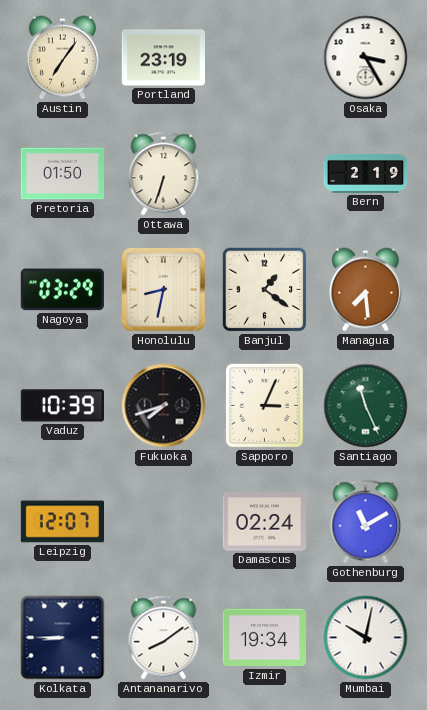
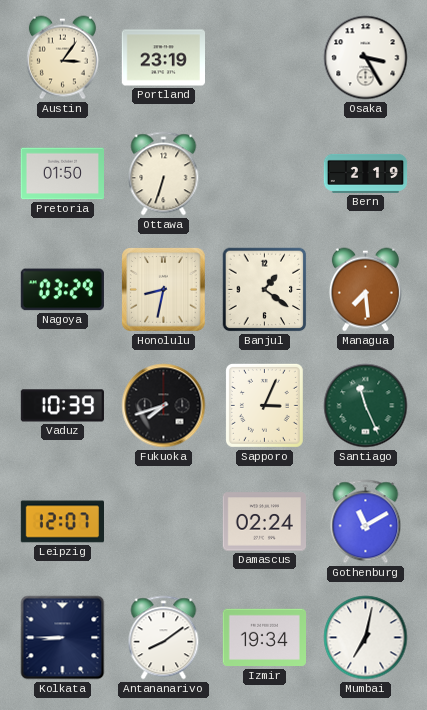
Austin: 7:06 -> 3:06 (62, 58)
Mumbai: 10:02 -> 7:02 (366, 638)
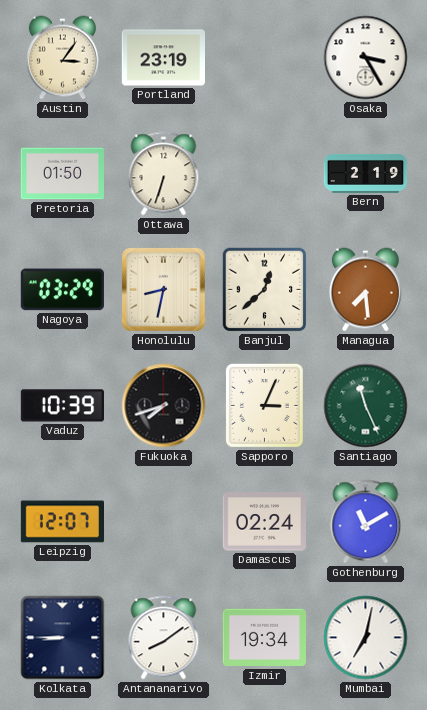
Banjul: 1:21 -> 12:38 (265, 290)
